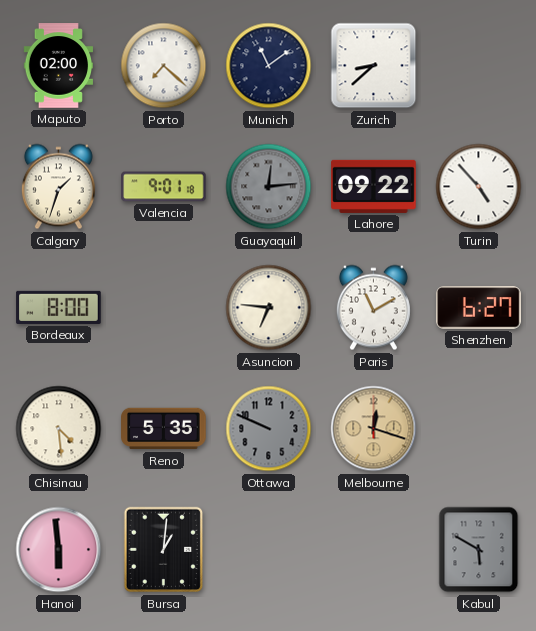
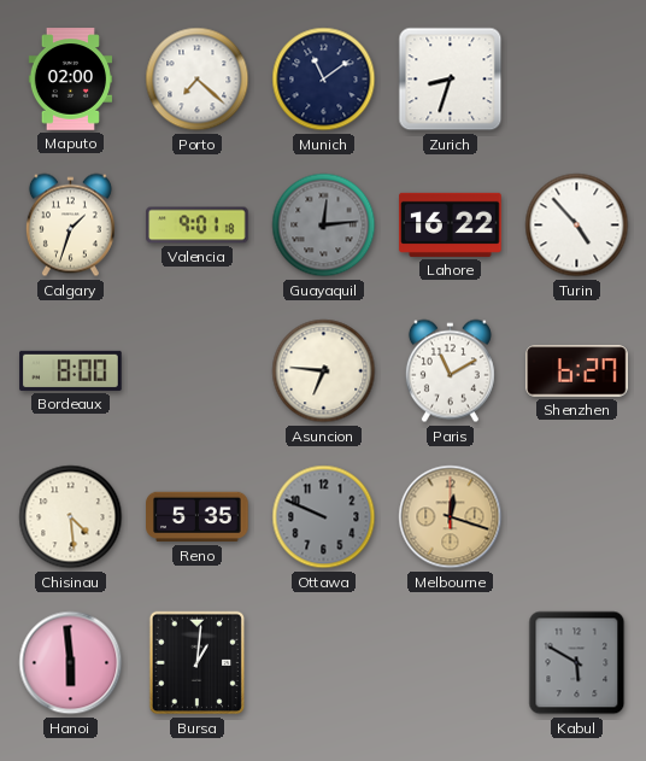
Zurich: 8:38 -> 8:33 (451, 80)
Lahore: 09:22 -> 16:22 (451, 224)
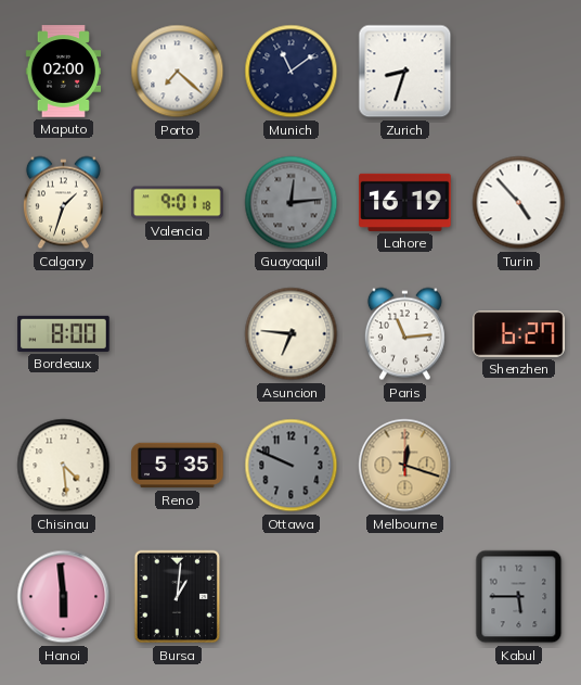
Lahore: 16:22 -> 16:19 (405, 202)
Paris: 11:10 -> 11:14 (404, 334)
Kabul: 5:50 -> 5:45 (519, 597)
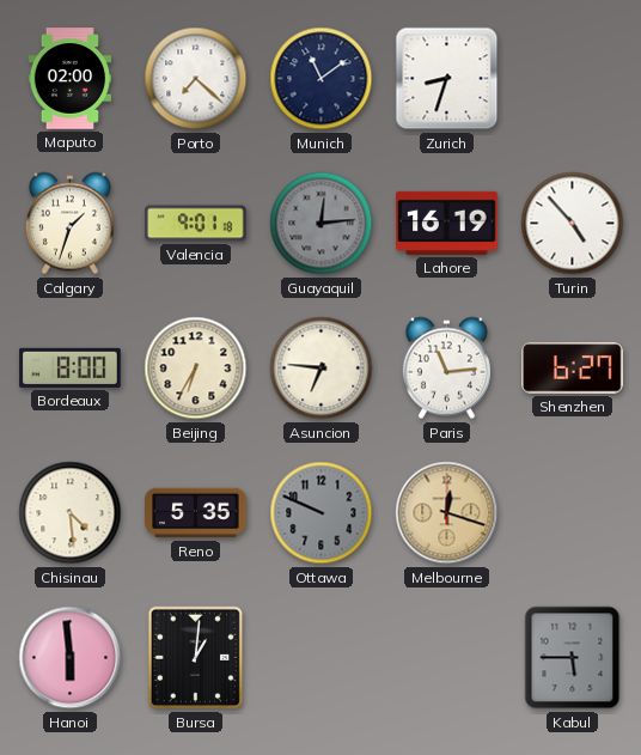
Beijing: none -> 6:35 (196, 369)
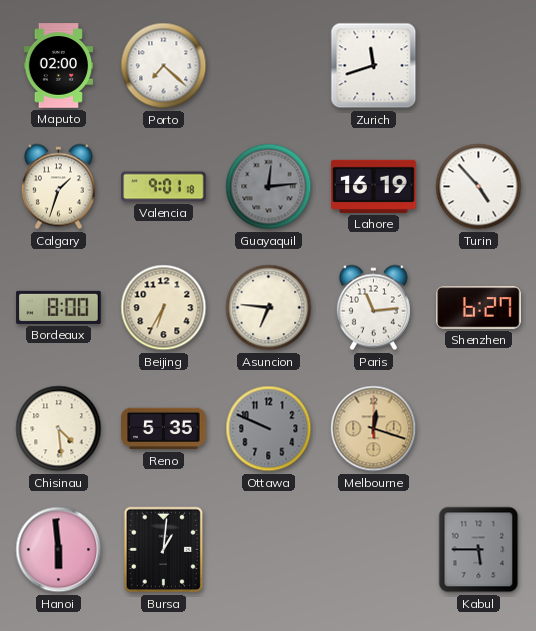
Munich: 11:09 -> none (322, 79)
Zurich: 8:33 -> 11:42 (374, 66)
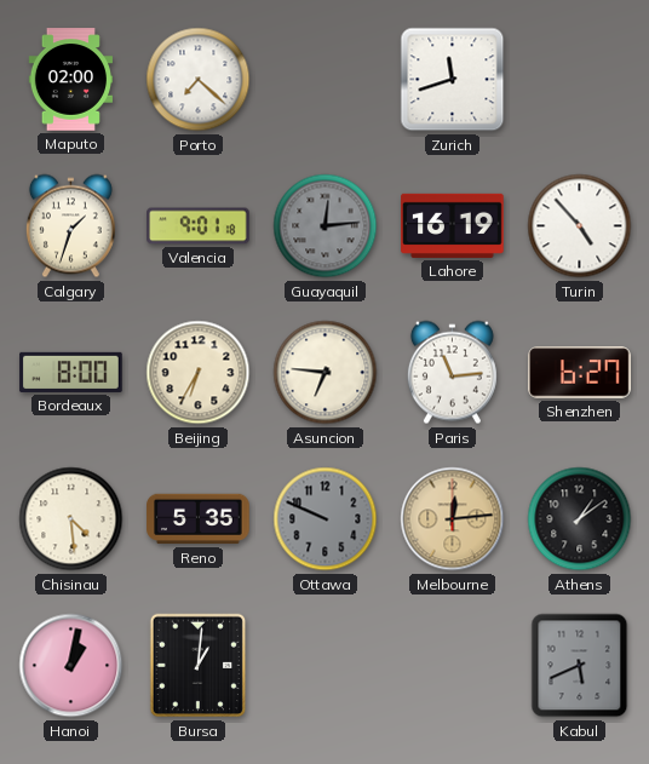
Melbourne: 12:18 -> 12:14 (453, 519)
Athens: none -> 1:09 (580, 519)
Hanoi: 5:59 -> 1:02 (71, 666)
Kabul: 5:45 -> 5:41 (580, 666)
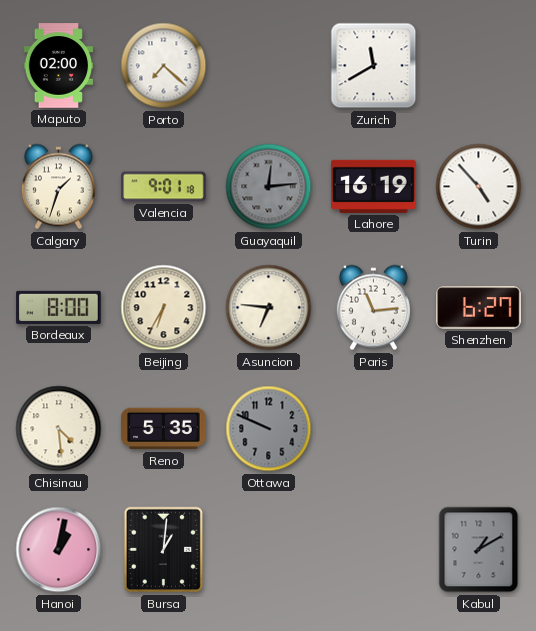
Zurich: 11:42 -> 11:40 (374, 66)
Melbourne: 12:14 -> none (453, 519)
Athens: 1:09 -> none (580, 519)
Kabul: 5:41 -> 1:10 (479, 550)
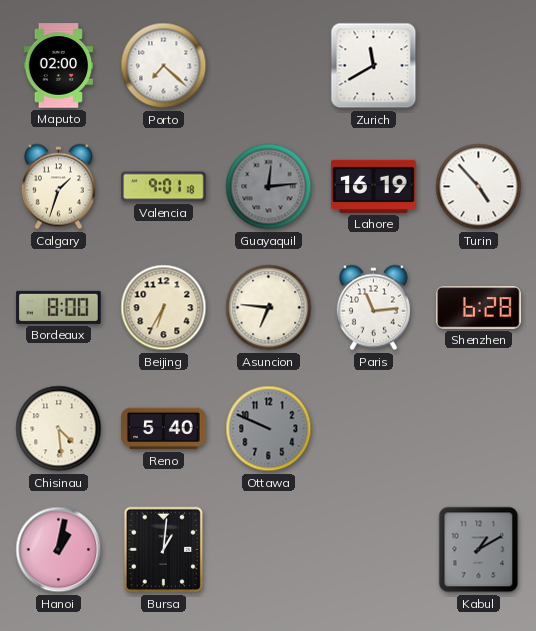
Shenzhen: 6:27 -> 6:28 (479, 308)
Reno: 5:35 -> 5:40 (164, 429)
